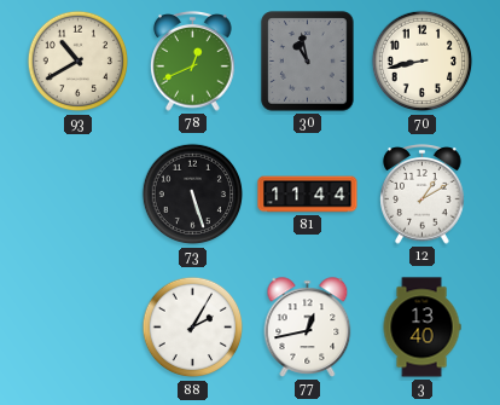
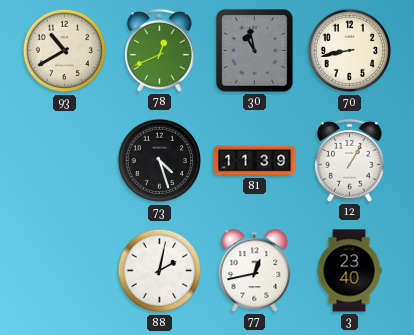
73: 5:27 -> 4:27 (160, 161)
81: 11:44 -> 11:39 (255, 161)
12: 1:10 -> 1:05 (350, 161)
88: 2:05 -> 2:02 (160, 271)
3: 13:40 -> 23:40 (349, 271)
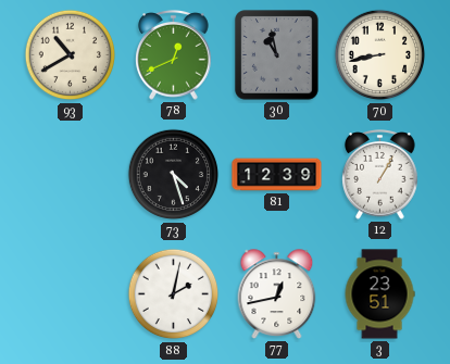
81: 11:39 -> 12:39 (277, 175)
3: 23:40 -> 23:51 (379, 294)
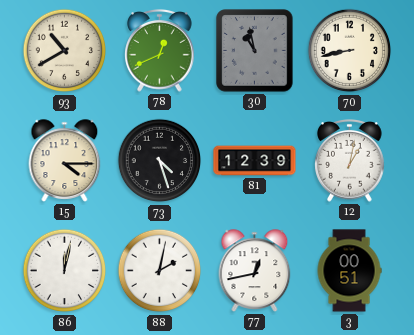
15: none -> 4:15 (65, 161)
12: 1:05 -> 1:02 (350, 161)
86: none -> 12:02 (65, 271)
3: 23:51 -> 00:51 (349, 271)
